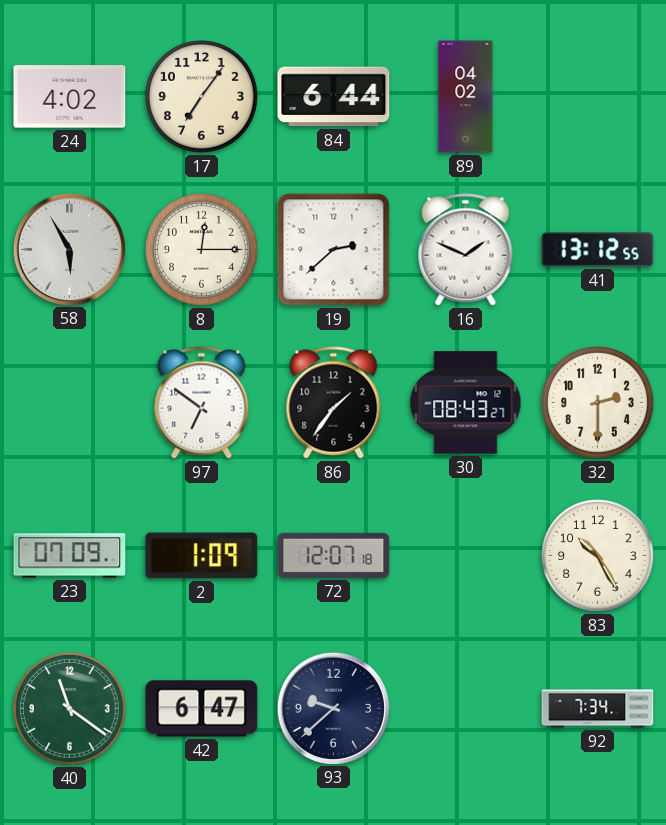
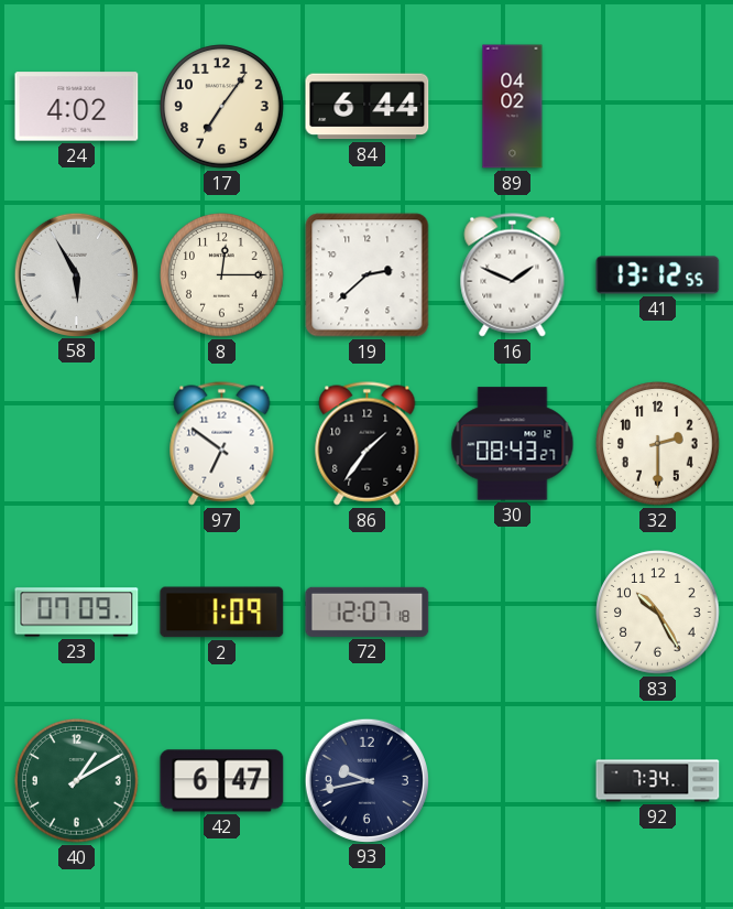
40: 11:21 -> 1:10 (77, 781)
93: 9:38 -> 9:43 (366, 780)
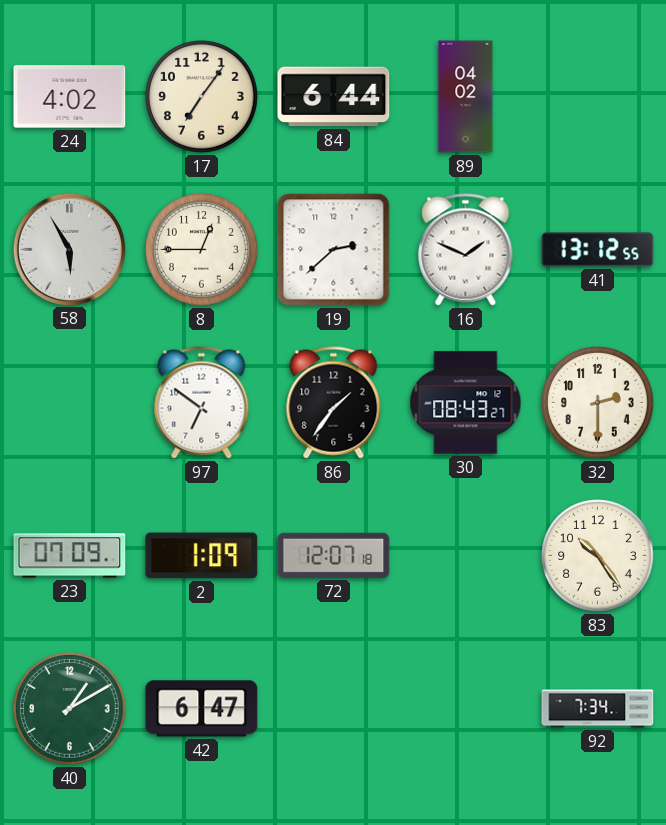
8: 12:15 -> 12:45 (202, 250)
83: 10:25 -> 10:24 (598, 556)
93: 9:43 -> none (366, 780)
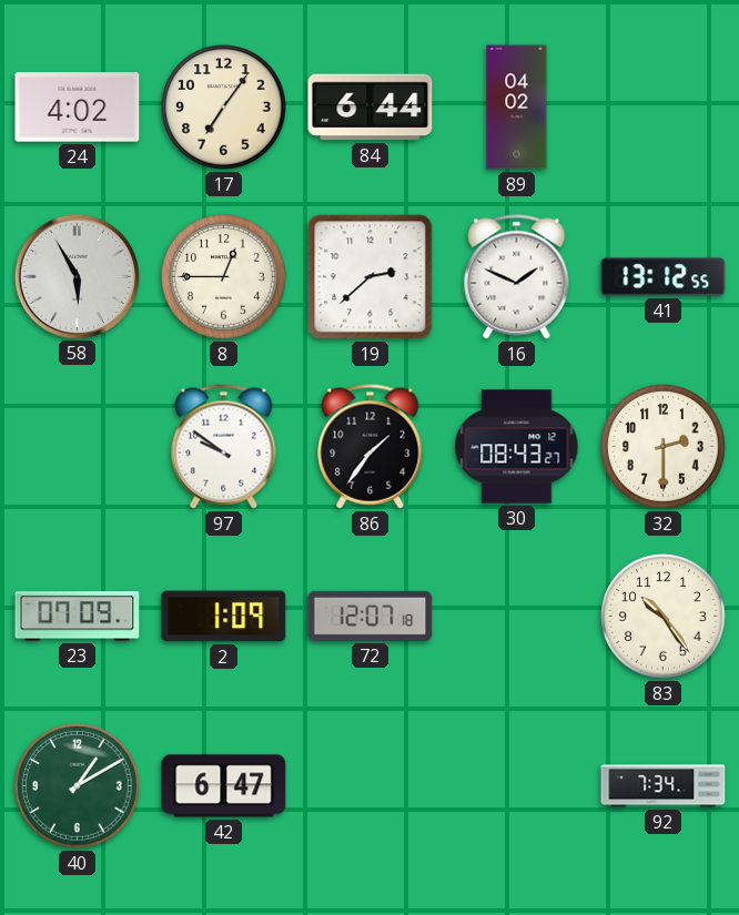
97: 6:51 -> 9:51 (224, 447)
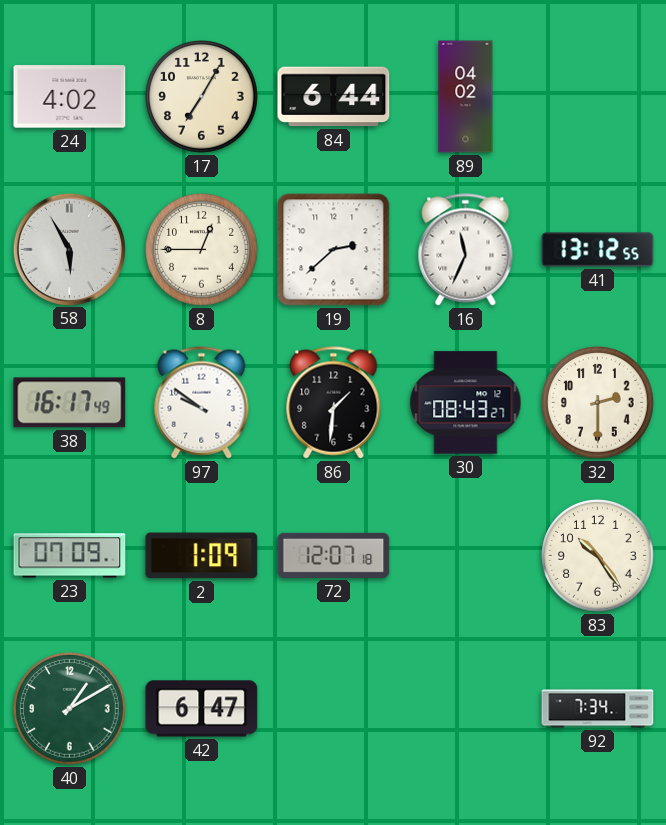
17: 7:06 -> 7:05 (202, 97)
16: 1:49 -> 11:34 (466, 250)
38: none -> 16:17 (70, 403)
86: 1:36 -> 1:31 (334, 403)
